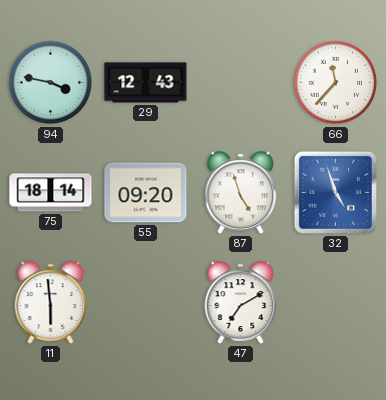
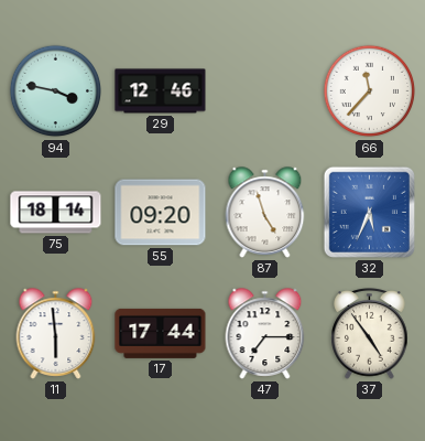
29: 12:43 -> 12:46 (161, 92)
32: 4:57 -> 5:34 (369, 212)
17: none -> 17:44 (161, 333)
47: 7:10 -> 7:15 (265, 334)
37: none -> 4:54 (370, 334)
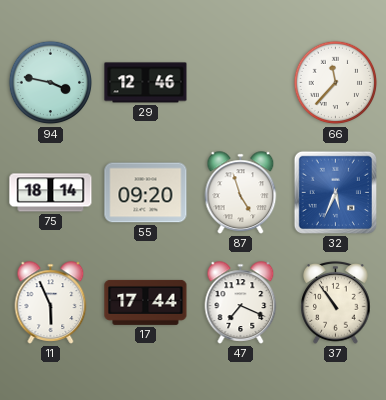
11: 5:59 -> 5:56 (51, 303)
47: 7:15 -> 7:19 (241, 303)
37: 4:54 -> 10:54 (336, 303)
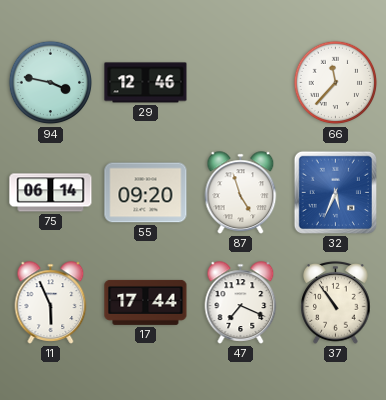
75: 18:14 -> 06:14 (51, 193)
